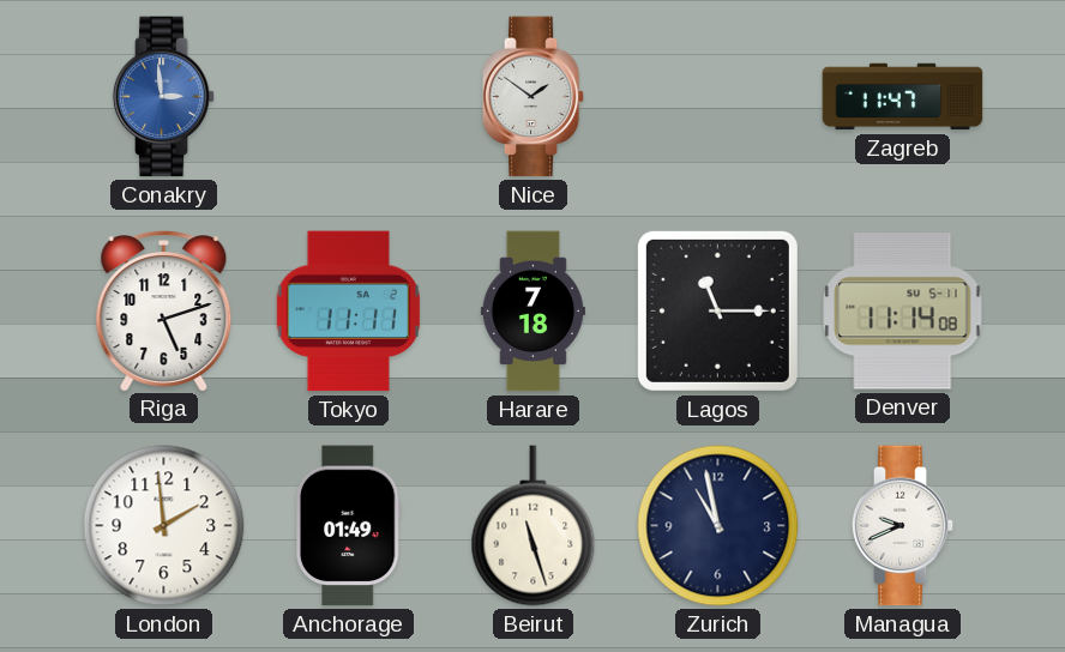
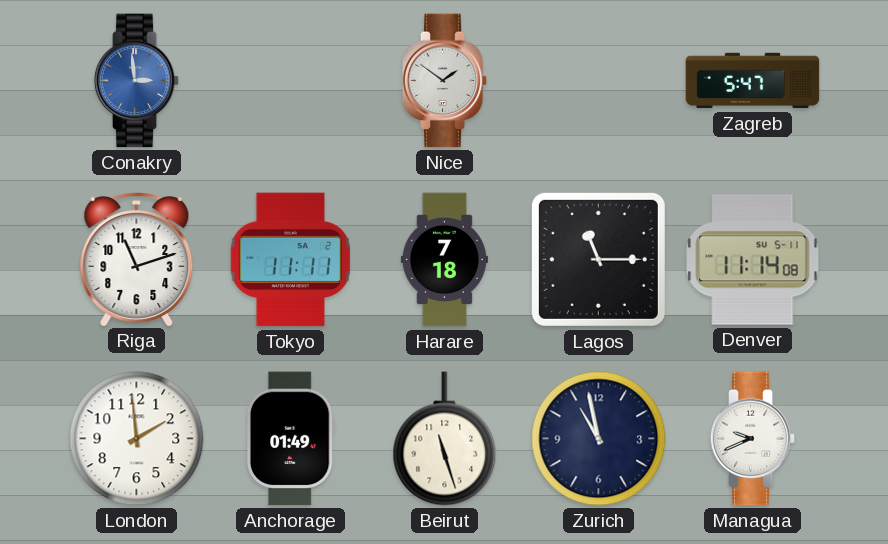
Zagreb: 11:47 -> 5:47 (753, 81)
Riga: 5:12 -> 11:12 (137, 259)
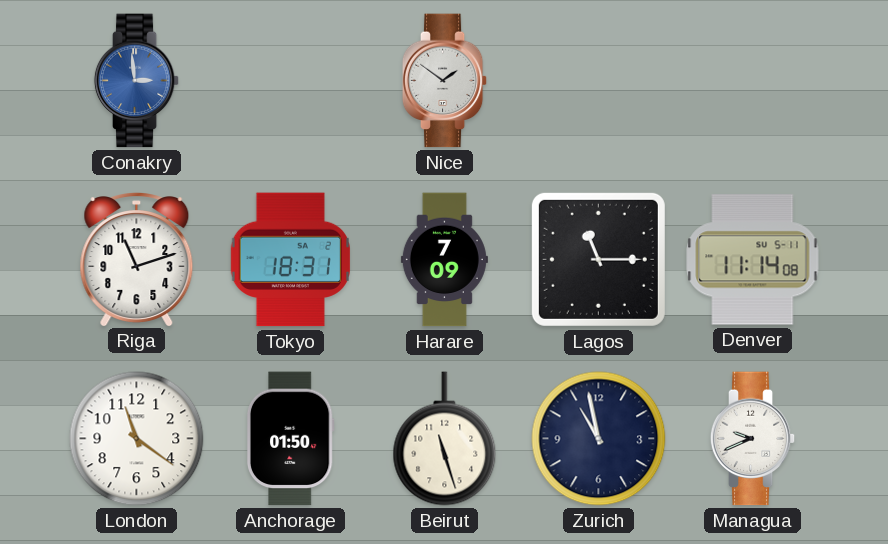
Zagreb: 5:47 -> none (753, 81)
Tokyo: 11:11 -> 18:31 (290, 260)
Harare: 7:18 -> 7:09 (444, 260)
London: 1:59 -> 11:21 (137, 439)
Anchorage: 01:49 -> 01:50 (290, 439)
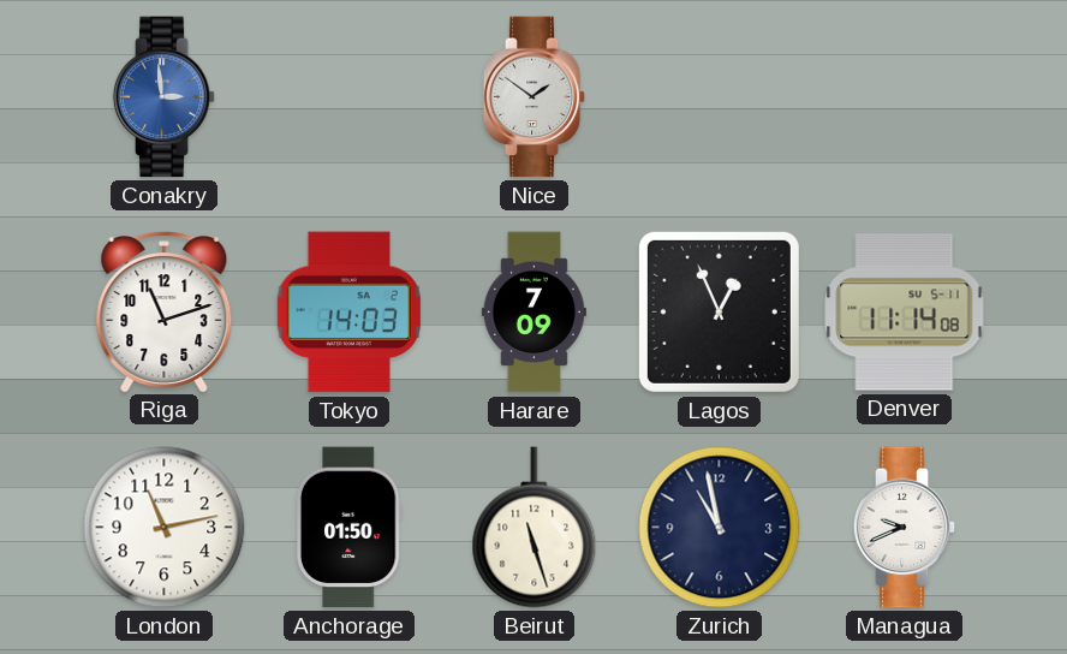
Tokyo: 18:31 -> 14:03 (348, 313)
Lagos: 11:15 -> 12:56 (719, 311)
London: 11:21 -> 11:13 (165, 528)
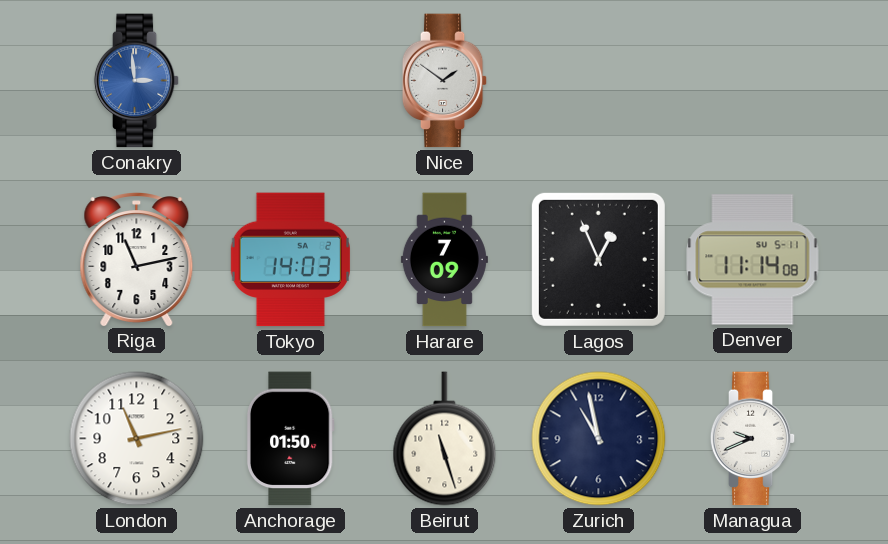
Riga: 11:12 -> 11:13 (137, 259)
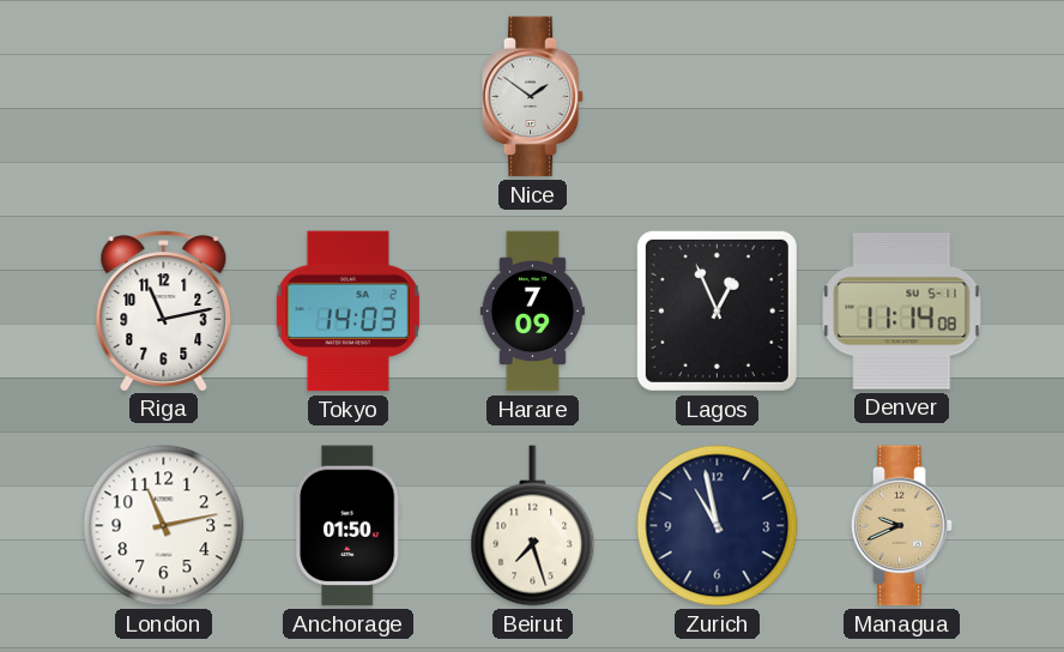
Conakry: 2:59 -> none (137, 81)
Beirut: 11:27 -> 7:27 (533, 526)
Managua dial: white -> champagne (902, 526)
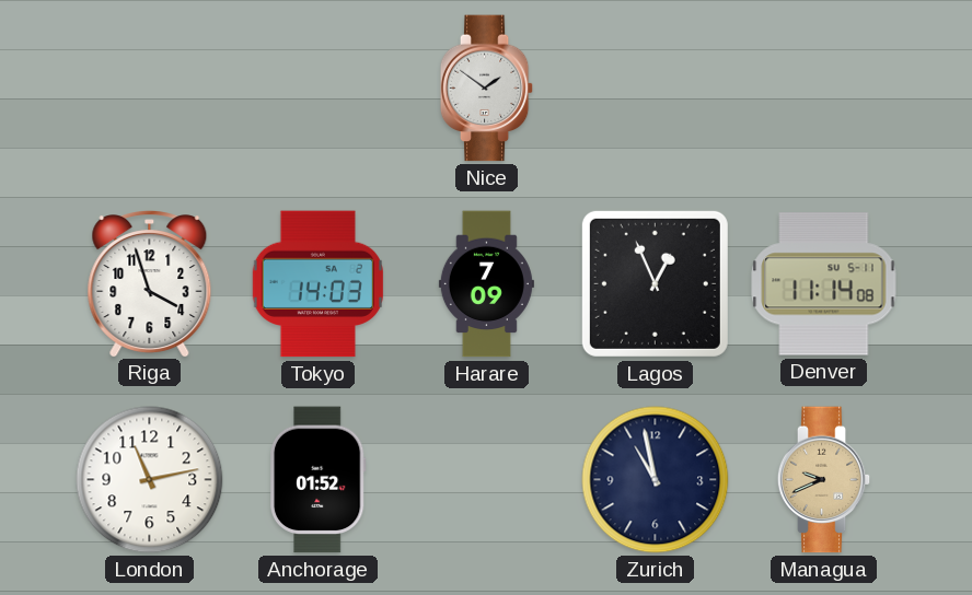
Riga: 11:13 -> 3:57 (150, 283)
Anchorage: 01:50 -> 01:52 (317, 480)
Beirut: 7:27 -> none (533, 526)
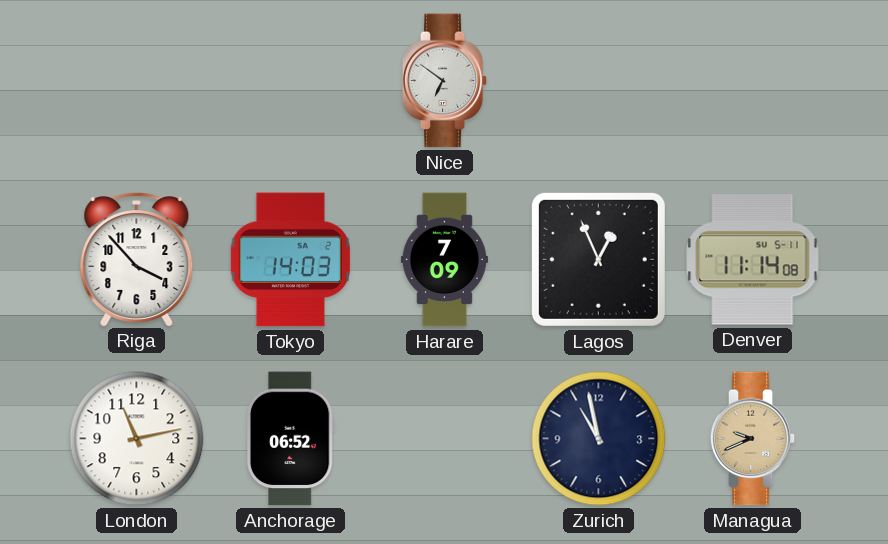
Nice: 1:51 -> 6:51 (445, 81)
Riga: 3:57 -> 3:53 (137, 259)
Anchorage: 01:52 -> 06:52 (290, 439)
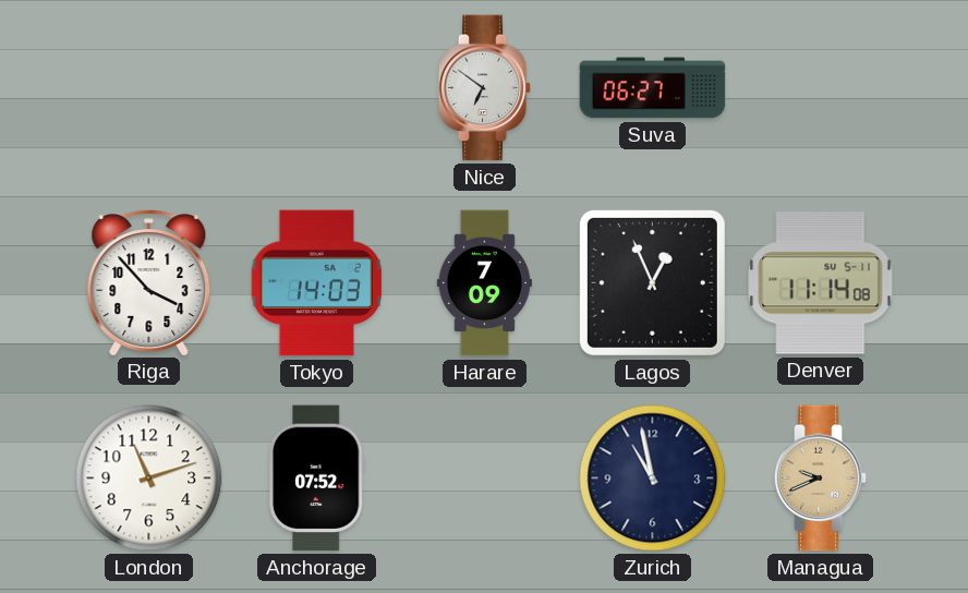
Suva: none -> 06:27 (653, 88)
London: 11:13 -> 11:12 (149, 479)
Anchorage: 06:52 -> 07:52 (316, 479)
